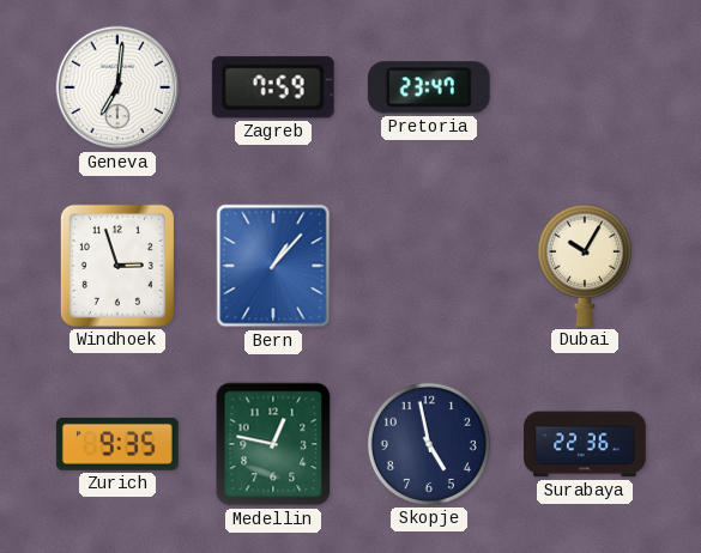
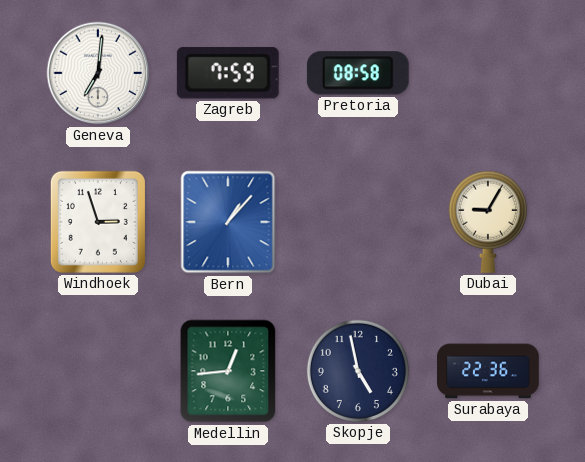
Pretoria: 23:47 -> 08:58 (358, 73)
Dubai: 10:05 -> 9:05 (488, 222)
Zurich: 9:35 -> none (117, 444)
Medellin: 12:47 -> 12:44 (228, 371)
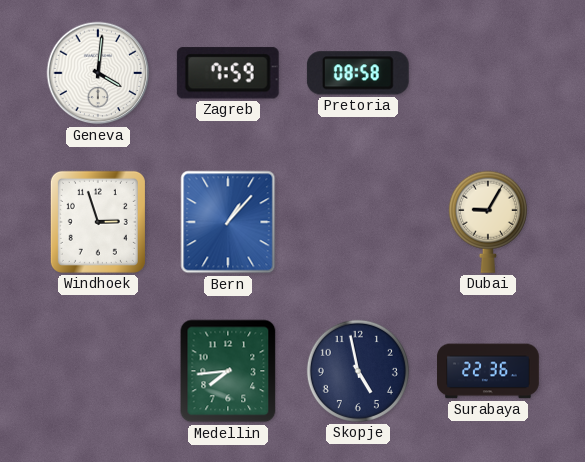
Geneva: 7:01 -> 4:01 (98, 73)
Medellin: 12:44 -> 7:44 (228, 371)
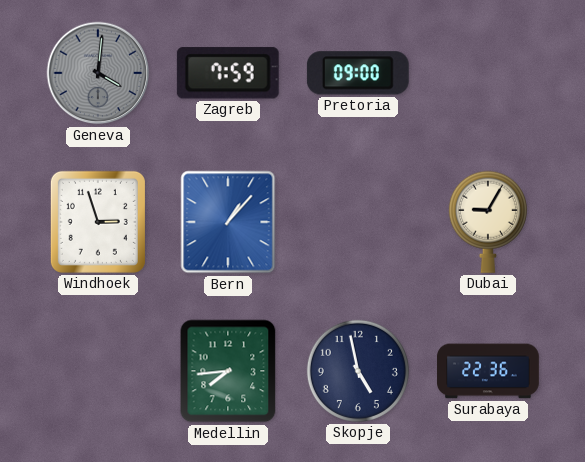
Geneva dial: white -> grey (98, 73)
Pretoria: 08:58 -> 09:00 (358, 73)
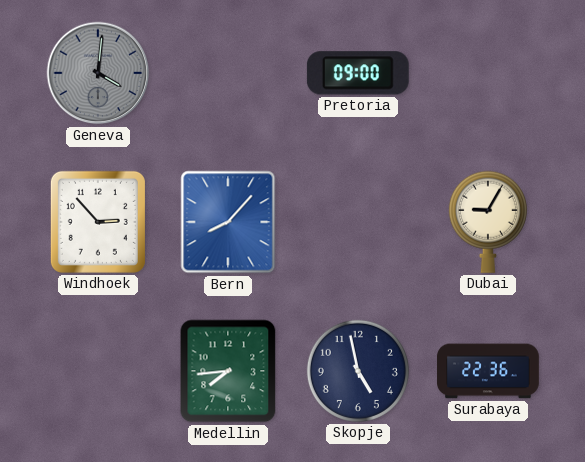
Zagreb: 7:59 -> none (228, 73)
Windhoek: 2:57 -> 2:53 (98, 222)
Bern: 1:07 -> 8:07 (228, 222)
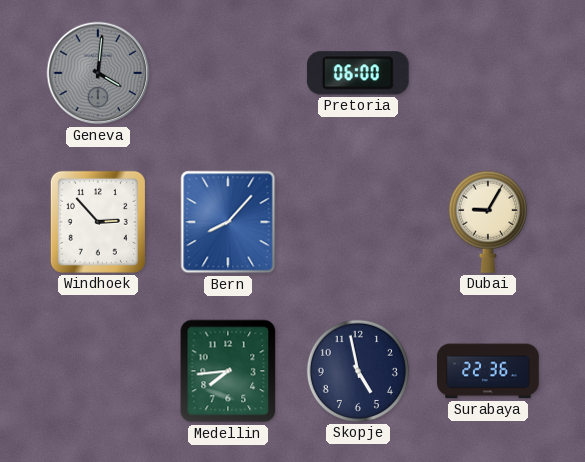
Pretoria: 09:00 -> 06:00 (358, 73)
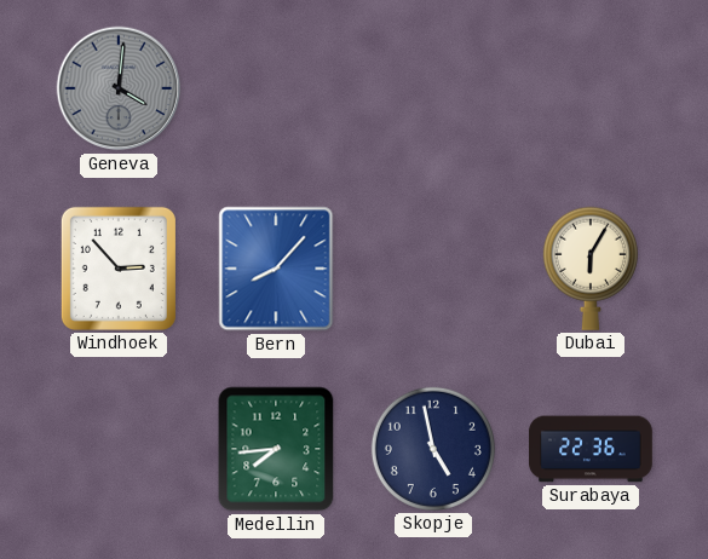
Pretoria: 06:00 -> none (358, 73)
Dubai: 9:05 -> 6:05 (591, 269)
